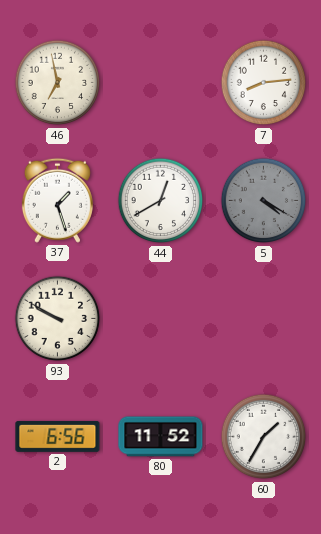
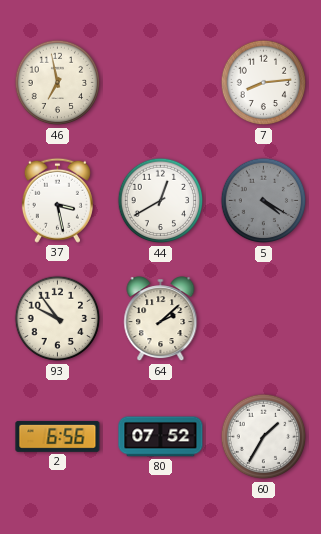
37: 1:27 -> 3:28 (57, 200)
93: 9:50 -> 9:54 (58, 319)
64: none -> 2:08 (161, 319)
80: 11:52 -> 07:52 (161, 437)
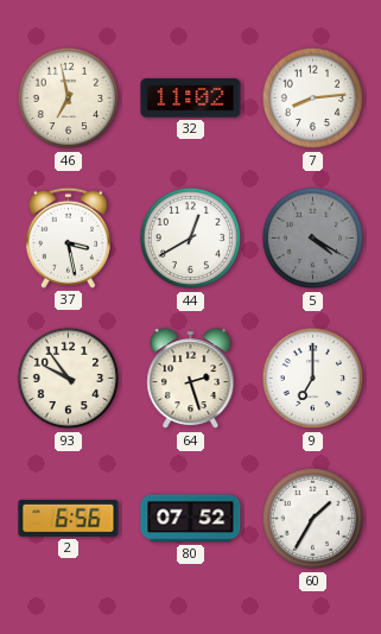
32: none -> 11:02 (191, 99)
64: 2:08 -> 2:27 (191, 379)
9: none -> 7:00 (313, 379)
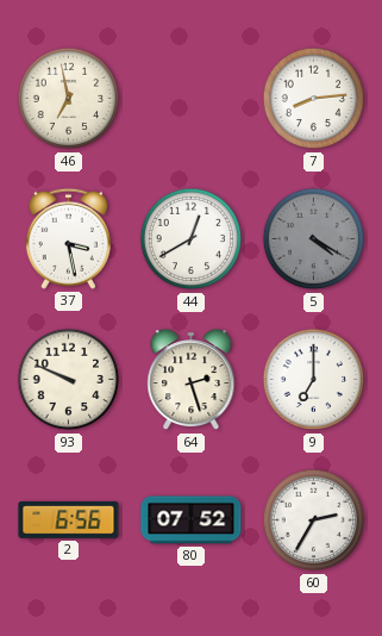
32: 11:02 -> none (191, 99)
93: 9:54 -> 9:49 (69, 380)
60: 1:35 -> 2:35 (314, 520)
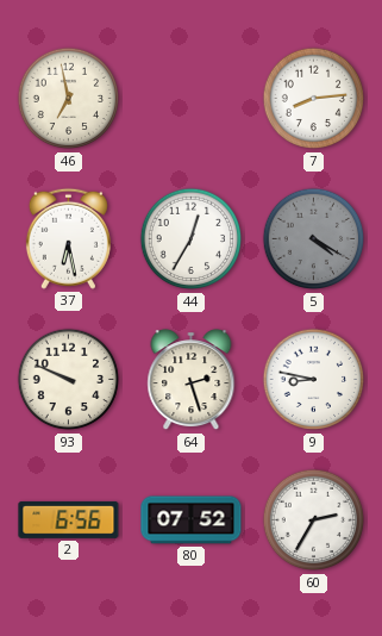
37: 3:28 -> 6:28 (68, 238)
44: 12:40 -> 12:35 (192, 239)
9: 7:00 -> 8:47 (314, 380)
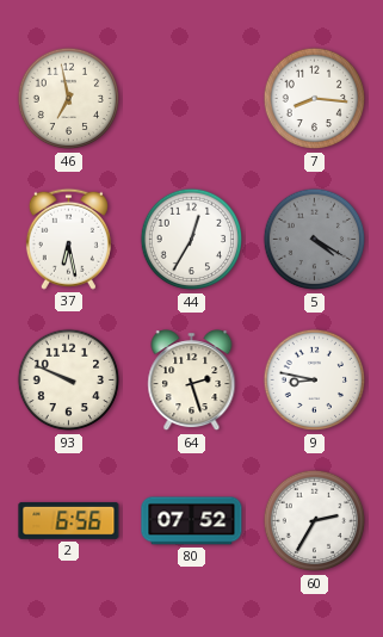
7: 8:14 -> 8:16 (315, 99)
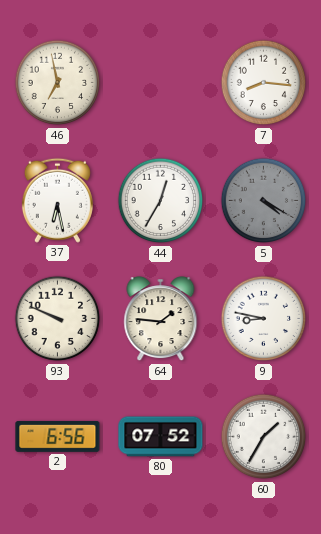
64: 2:27 -> 1:46 (161, 319)
60: 2:35 -> 1:35 (264, 437)
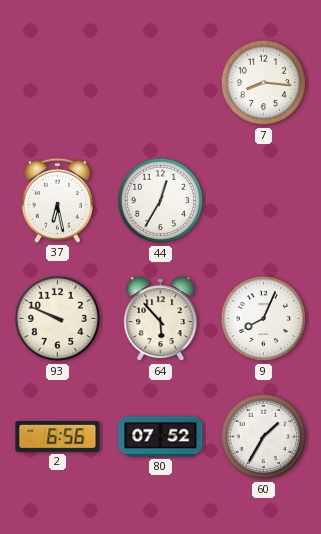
46: 6:58 -> none (58, 83)
5: 4:20 -> none (264, 201)
64: 1:46 -> 5:53 (161, 319)
9: 8:47 -> 8:04 (264, 319)
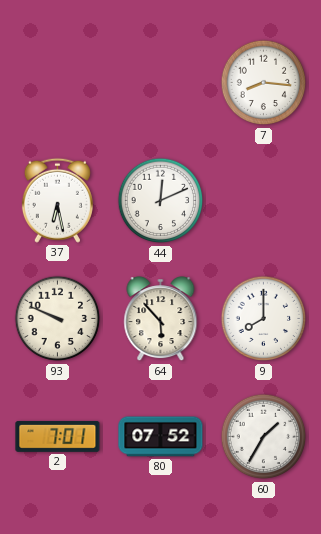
44: 12:35 -> 12:11 (161, 201)
9: 8:04 -> 8:00 (264, 319)
2: 6:56 -> 7:01 (58, 436)
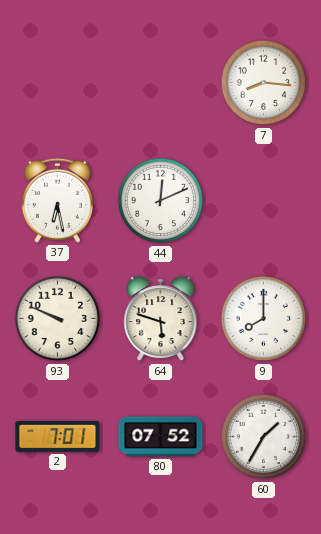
64: 5:53 -> 5:48 (161, 319)
